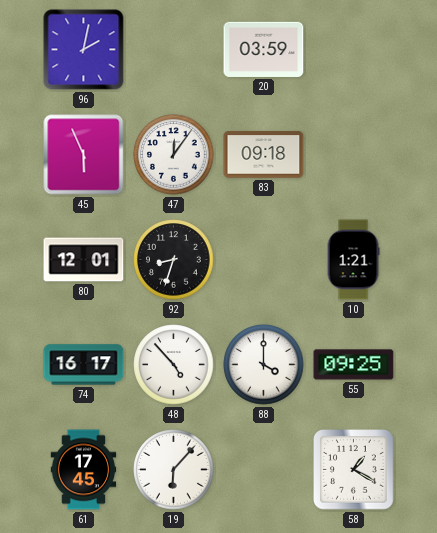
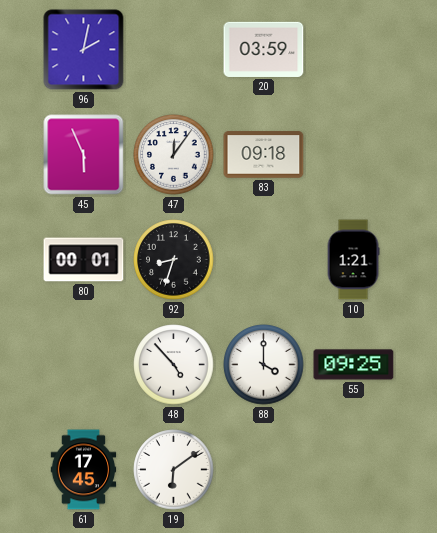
80: 12:01 -> 00:01 (84, 260)
74: 16:17 -> none (84, 365)
19: 6:07 -> 6:09 (174, 470)
58: 1:20 -> none (354, 470)
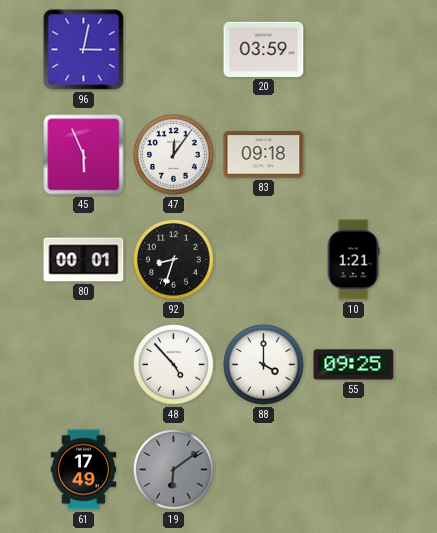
96: 2:02 -> 3:02 (84, 50)
61: 17:45 -> 17:49 (84, 470)
19 dial: white -> grey (174, 470)
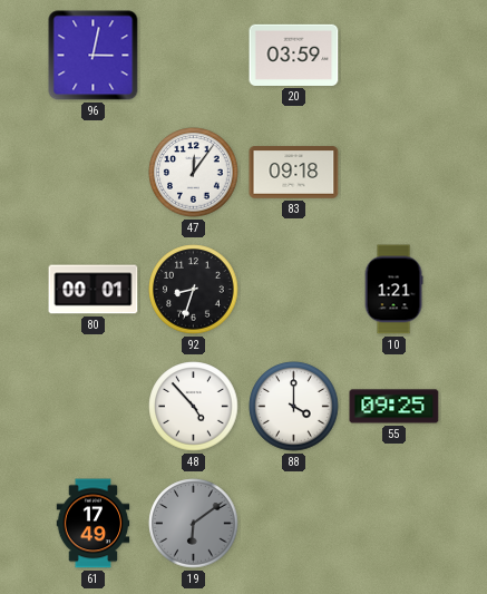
45: 5:56 -> none (84, 155)
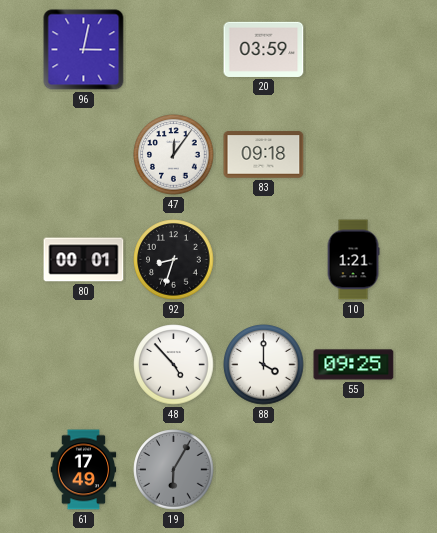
19: 6:09 -> 6:05 (174, 470)
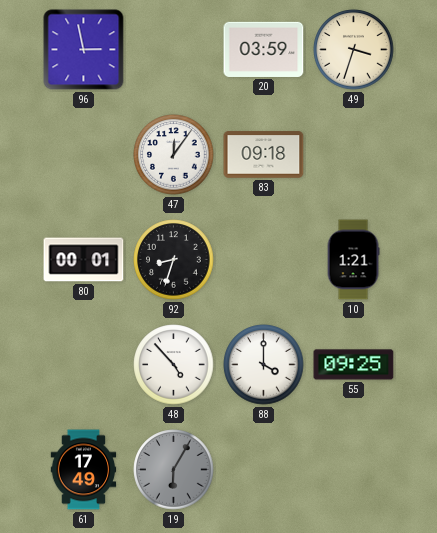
96: 3:02 -> 2:58 (84, 50)
49: none -> 3:33 (354, 50)
